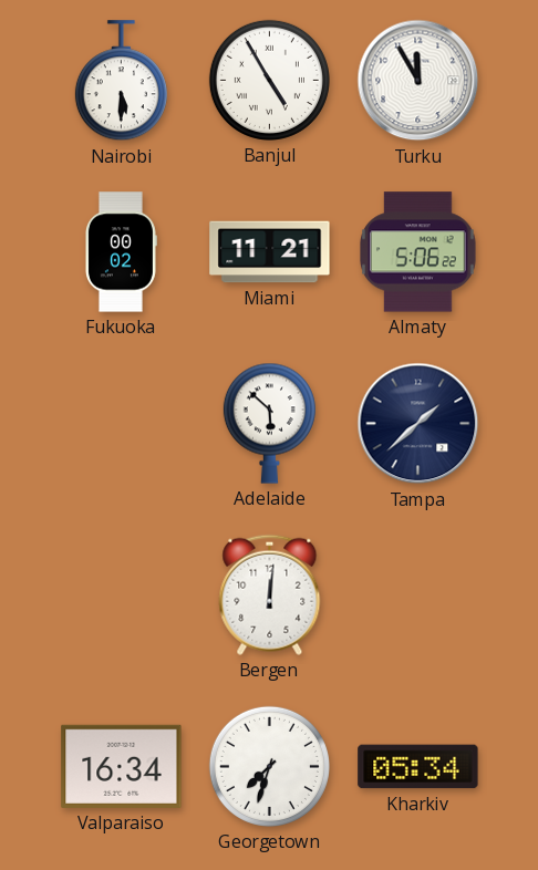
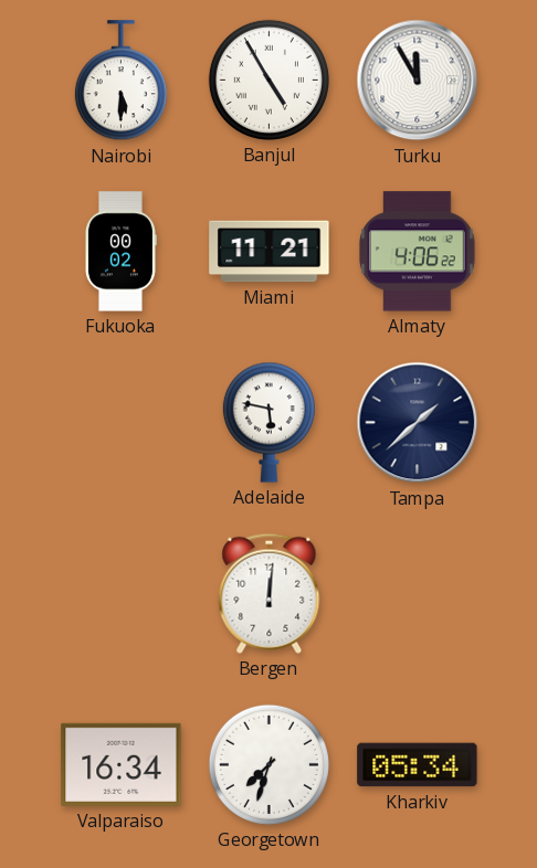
Almaty: 5:06 -> 4:06 (418, 252)
Adelaide: 5:52 -> 5:47 (268, 422)
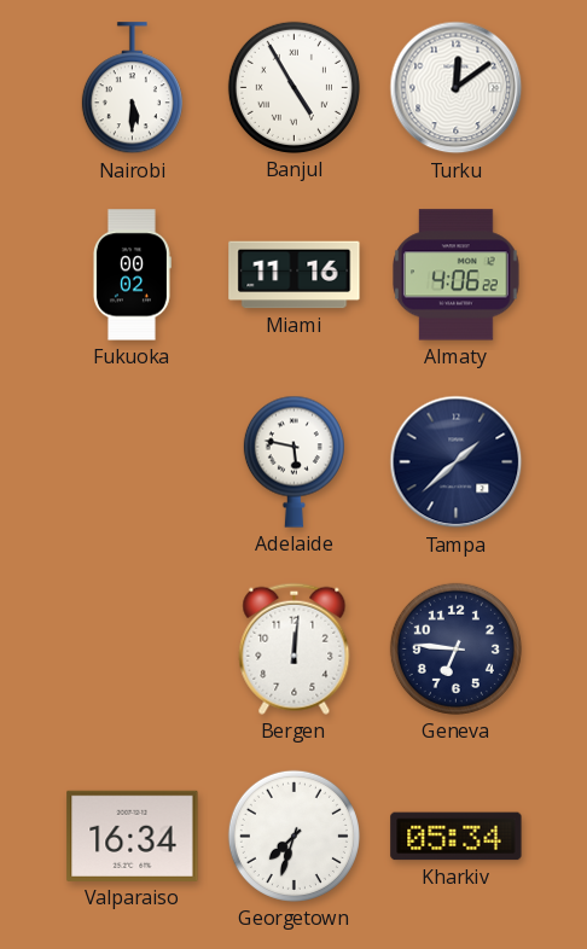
Turku: 11:55 -> 12:09 (457, 88)
Miami: 11:21 -> 11:16 (295, 275)
Geneva: none -> 6:46 (455, 648)
